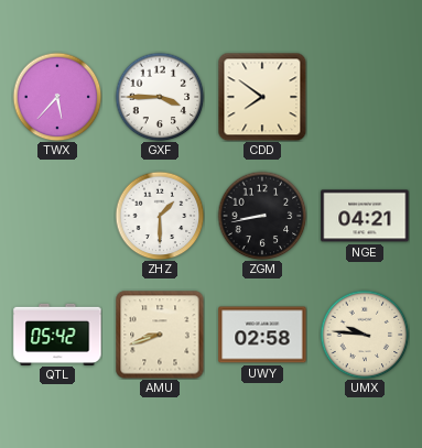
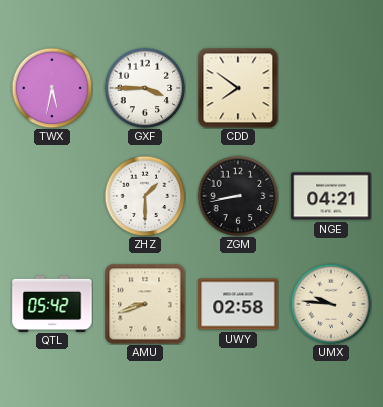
TWX: 5:37 -> 5:32 (52, 88)
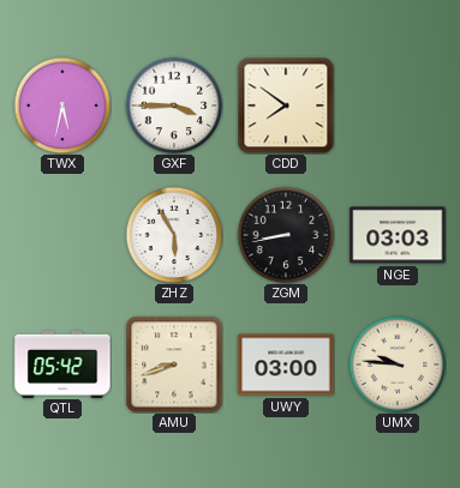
ZHZ: 1:30 -> 5:55 (174, 235)
NGE: 04:21 -> 03:03 (398, 235)
UWY: 02:58 -> 03:00 (286, 365)
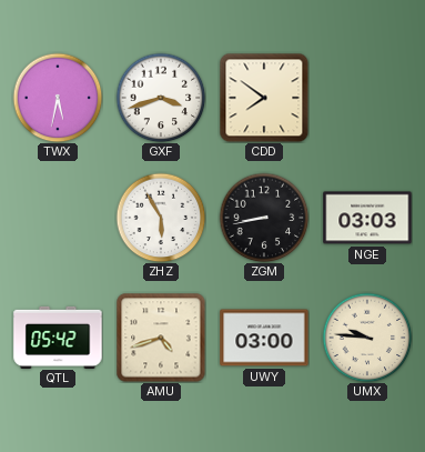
GXF: 3:45 -> 3:42 (161, 98)
AMU: 8:42 -> 4:42 (161, 338)
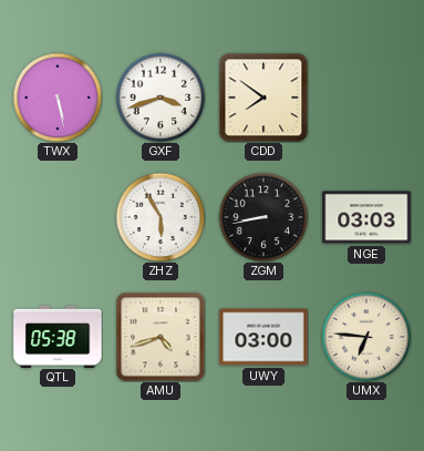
TWX: 5:32 -> 5:28 (58, 98)
QTL: 05:42 -> 05:38 (58, 336)
UMX: 9:46 -> 6:46 (366, 337)
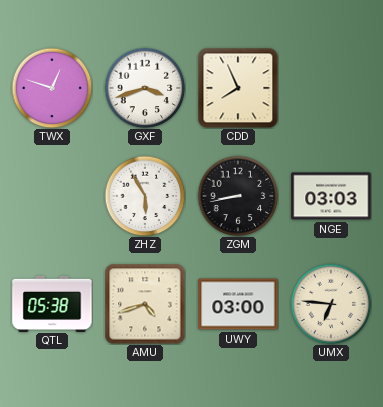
TWX: 5:28 -> 12:48 (52, 88)
CDD: 7:51 -> 7:56 (238, 88)
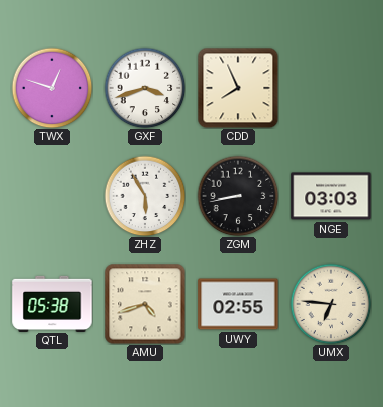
UWY: 03:00 -> 02:55 (238, 304)
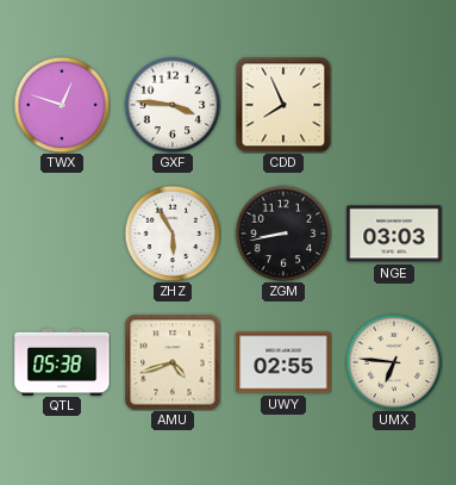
GXF: 3:42 -> 3:46 (173, 105)
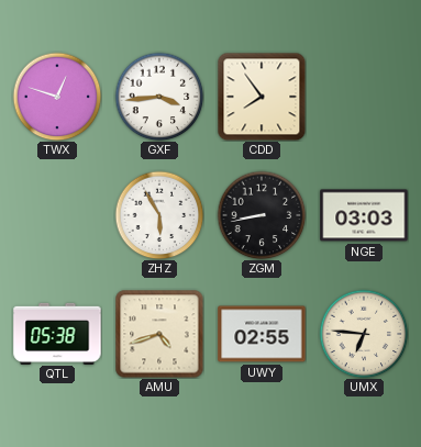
GXF: 3:46 -> 3:44 (159, 97)
CDD: 7:56 -> 7:54 (262, 97)
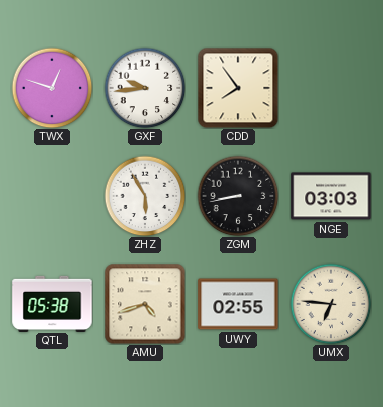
GXF: 3:44 -> 9:44 (145, 88)
